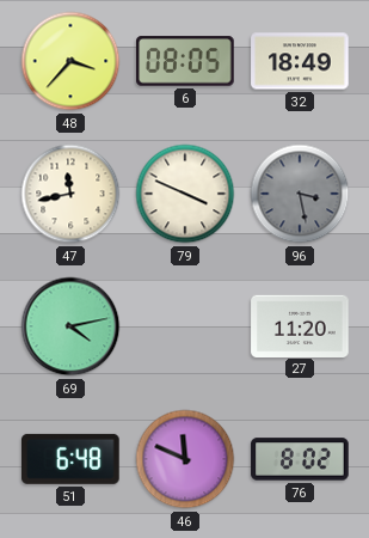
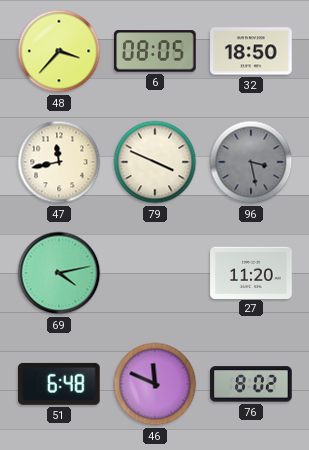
32: 18:49 -> 18:50 (251, 51)
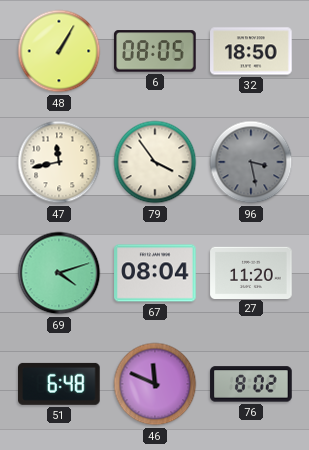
48: 3:37 -> 1:05 (59, 51)
79: 3:49 -> 3:54 (155, 162)
69: 4:13 -> 4:12 (59, 273)
67: none -> 08:04 (155, 273)
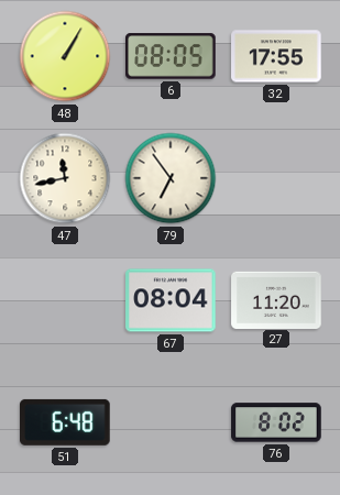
32: 18:50 -> 17:55 (276, 56)
79: 3:54 -> 6:54 (171, 178)
96: 3:28 -> none (251, 162)
69: 4:12 -> none (59, 273)
46: 11:49 -> none (155, 384)
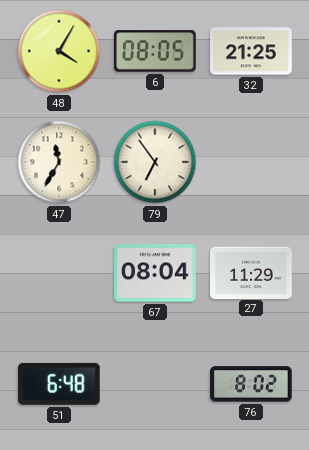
48: 1:05 -> 4:05 (59, 51)
32: 17:55 -> 21:25 (251, 51)
47: 11:43 -> 11:35 (59, 162)
27: 11:20 -> 11:29 (251, 272)
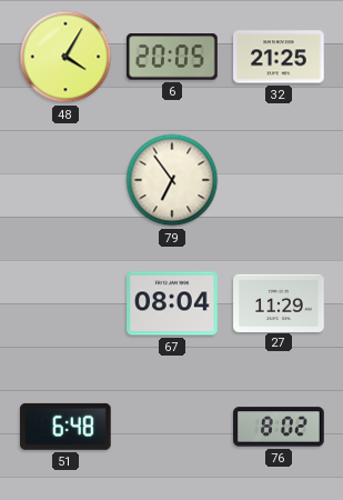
6: 08:05 -> 20:05 (172, 57)
47: 11:35 -> none (59, 162)
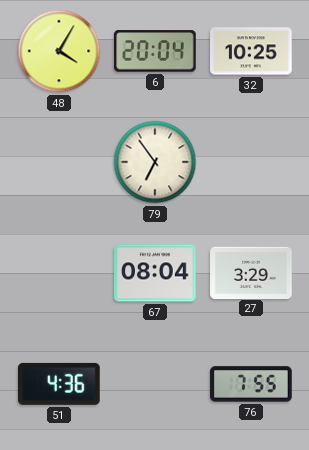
6: 20:05 -> 20:04 (155, 51)
32: 21:25 -> 10:25 (251, 51)
27: 11:29 -> 3:29 (251, 272)
51: 6:48 -> 4:36 (60, 384)
76: 8:02 -> 7:55 (251, 384)
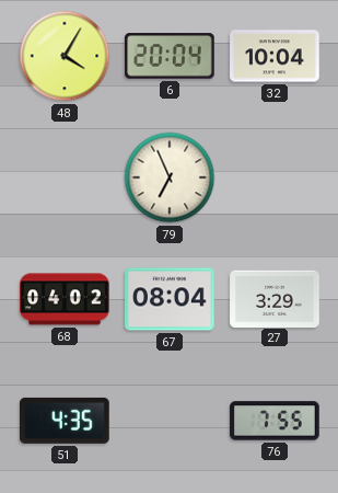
32: 10:25 -> 10:04 (275, 56)
79: 6:54 -> 6:56 (170, 177)
68: none -> 04:02 (65, 299)
51: 4:36 -> 4:35 (66, 421)
